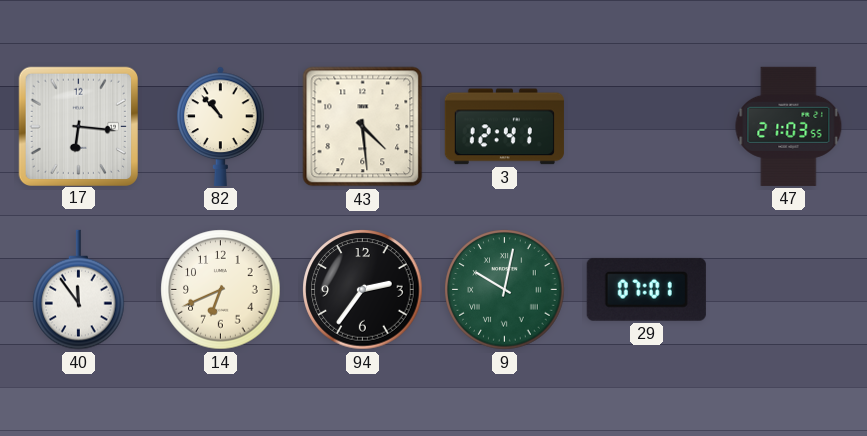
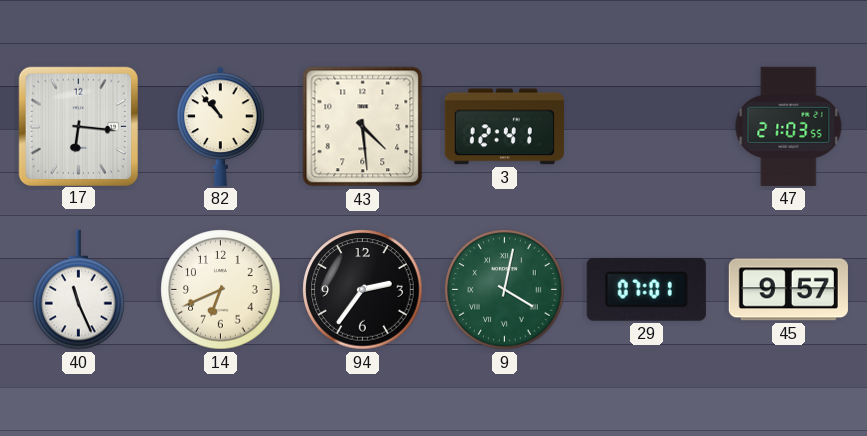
40: 11:54 -> 11:26 (79, 290)
9: 10:02 -> 4:02 (505, 290)
45: none -> 9:57 (788, 290)
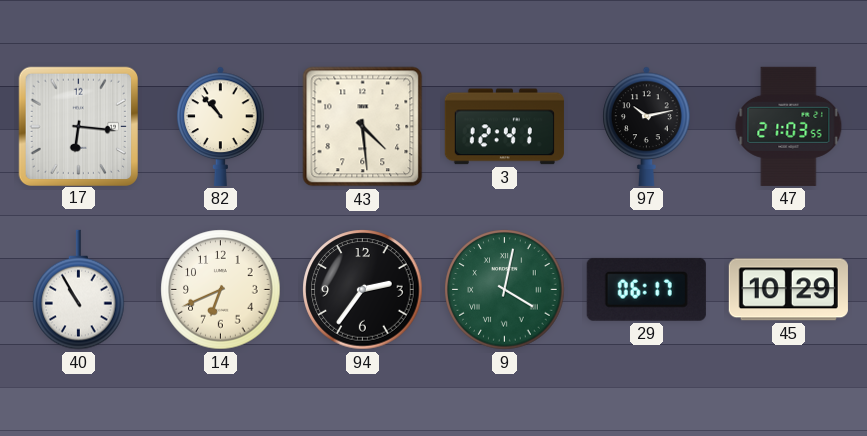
97: none -> 10:13 (647, 126)
40: 11:26 -> 10:55 (79, 290)
29: 07:01 -> 06:17 (646, 289)
45: 9:57 -> 10:29 (788, 290)
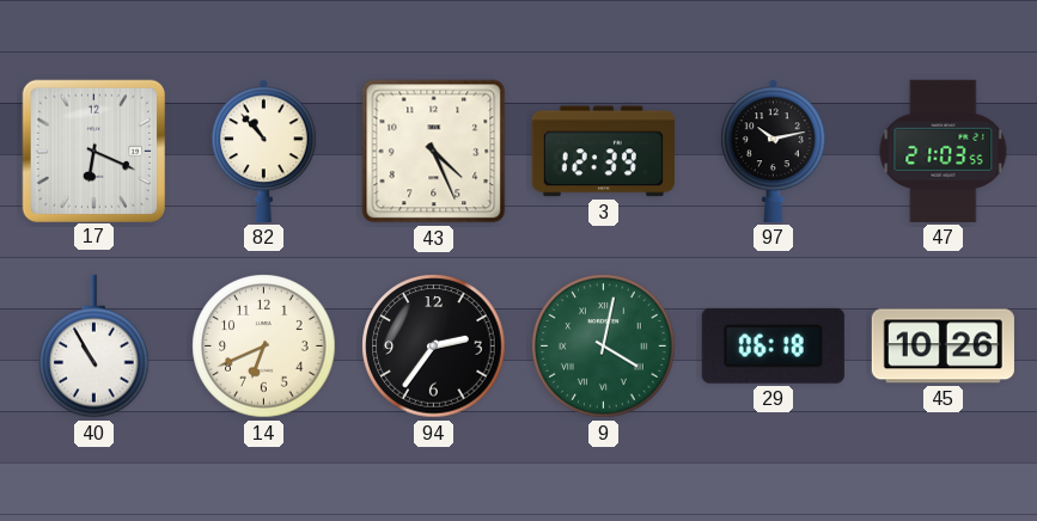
17: 6:16 -> 6:19 (93, 151)
43: 4:29 -> 4:26 (434, 152)
3: 12:41 -> 12:39 (603, 152)
29: 06:17 -> 06:18 (773, 345)
45: 10:29 -> 10:26 (943, 347)
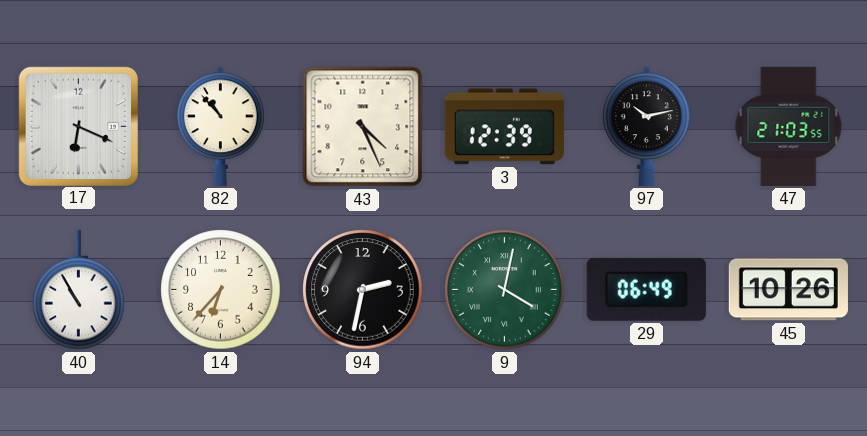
14: 6:41 -> 6:37 (221, 290)
94: 2:36 -> 2:32 (363, 290)
29: 06:18 -> 06:49 (646, 289)
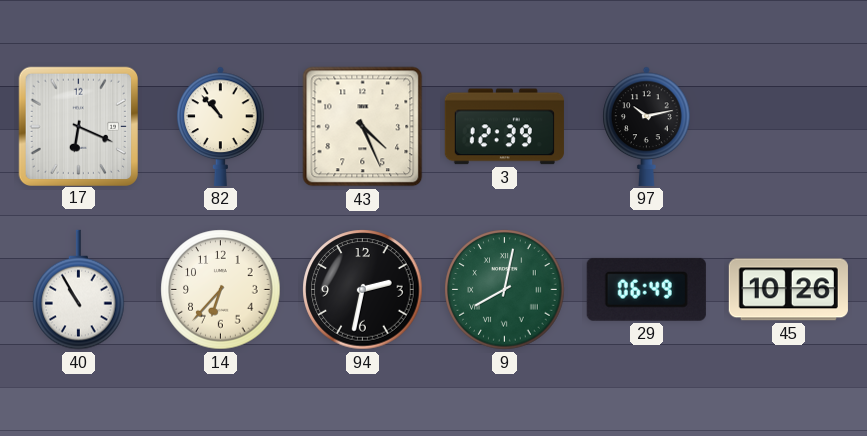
47: 21:03 -> none (789, 126)
9: 4:02 -> 8:02 (505, 290)
